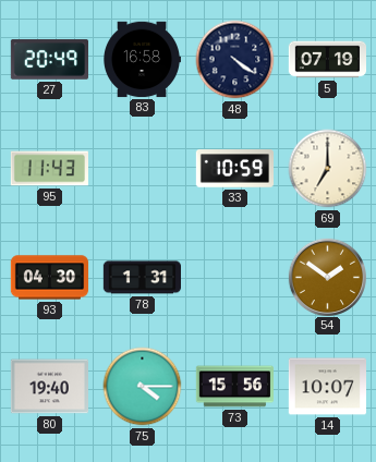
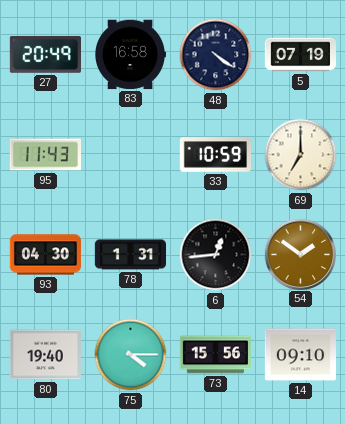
6: none -> 12:44 (216, 255)
14: 10:07 -> 09:10 (300, 355)
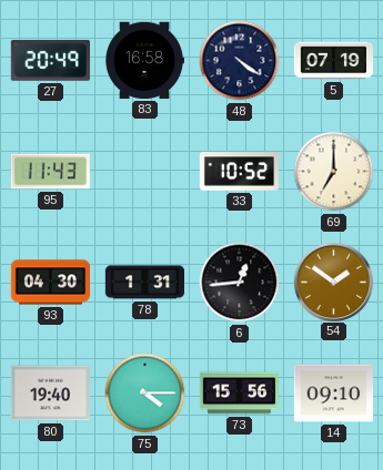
33: 10:59 -> 10:52 (239, 172)
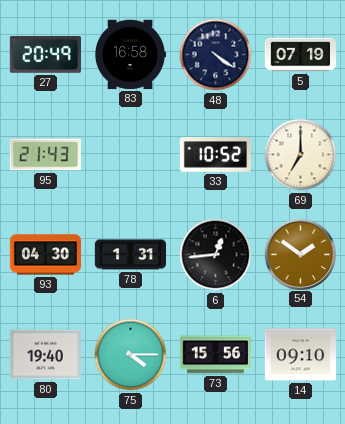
95: 11:43 -> 21:43 (45, 155)
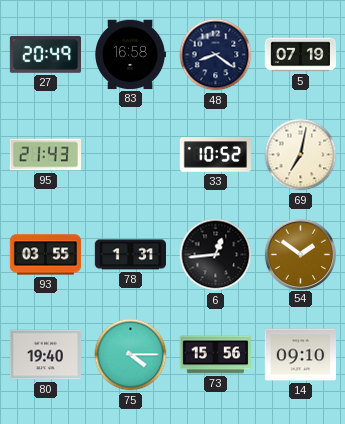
48: 4:21 -> 8:21 (216, 55)
69: 7:00 -> 7:02 (301, 155)
93: 04:30 -> 03:55 (46, 255)
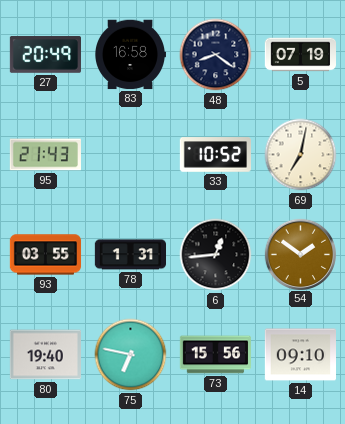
75: 4:15 -> 6:47 (131, 355)
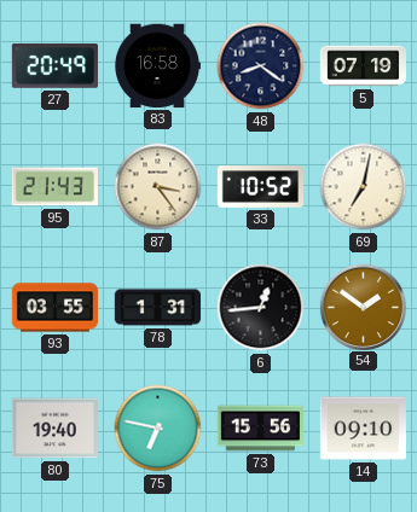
87: none -> 3:24 (158, 187)
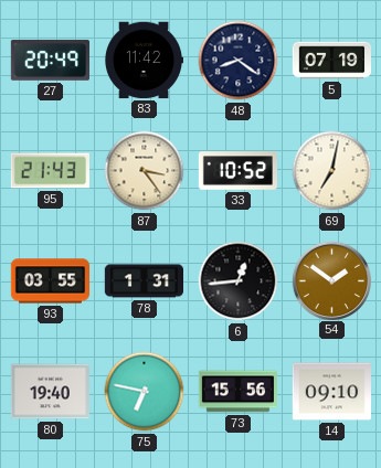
83: 16:58 -> 11:42 (144, 61)
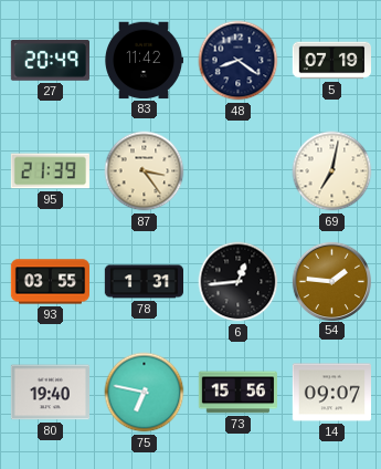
95: 21:43 -> 21:39 (50, 171)
33: 10:52 -> none (237, 171)
54: 1:51 -> 1:46 (331, 281)
14: 09:10 -> 09:07 (331, 393)
